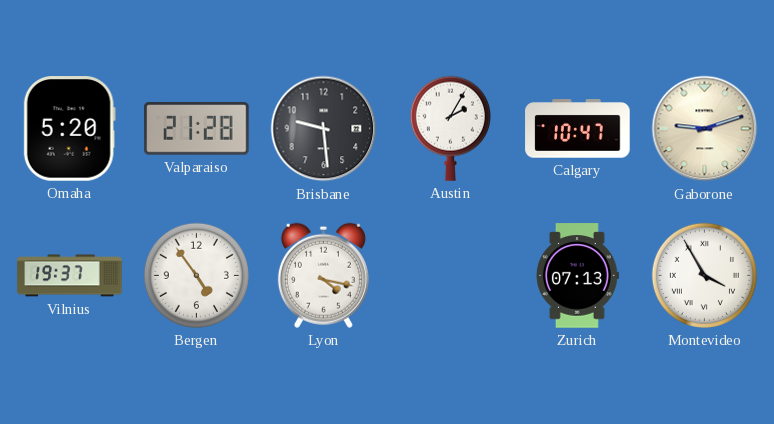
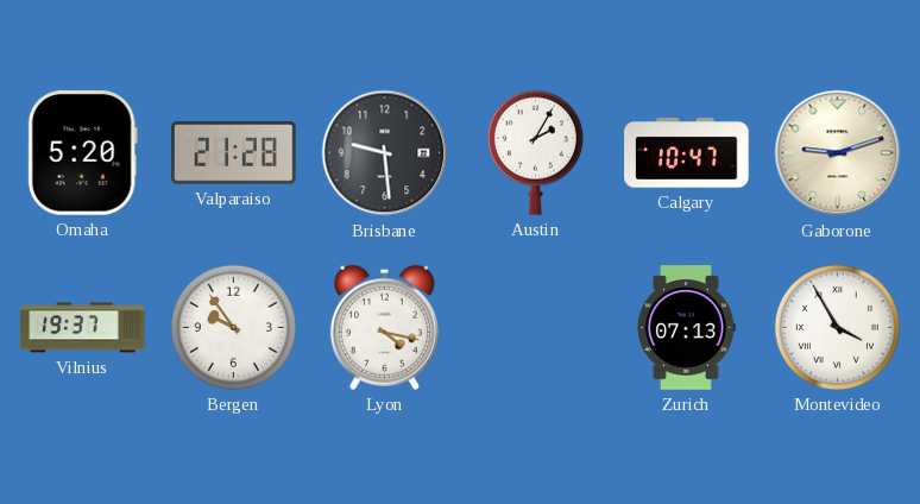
Bergen: 4:54 -> 9:54 (233, 327)
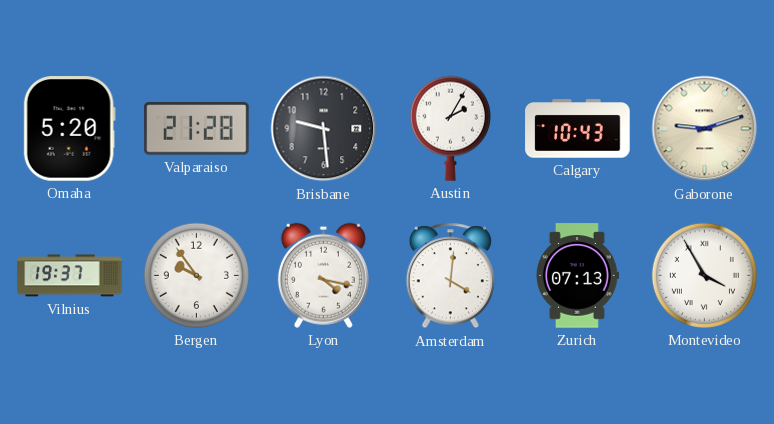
Calgary: 10:47 -> 10:43 (578, 129)
Amsterdam: none -> 4:01 (450, 276)
